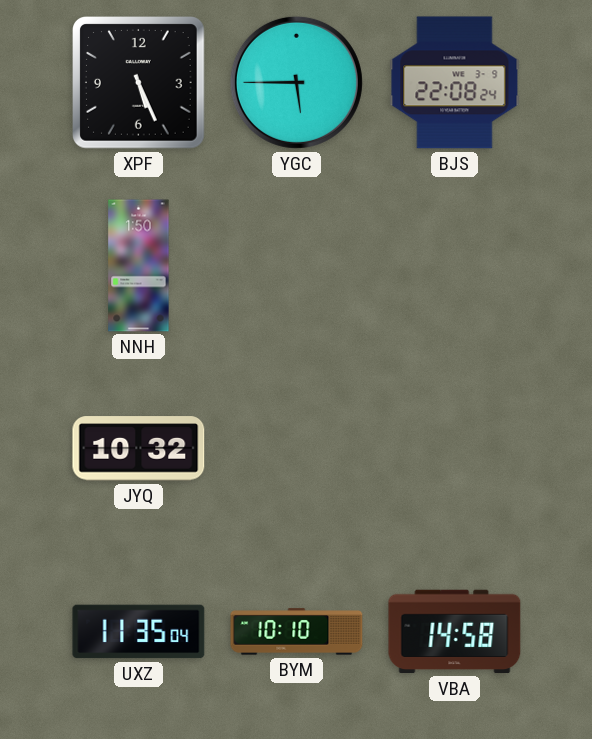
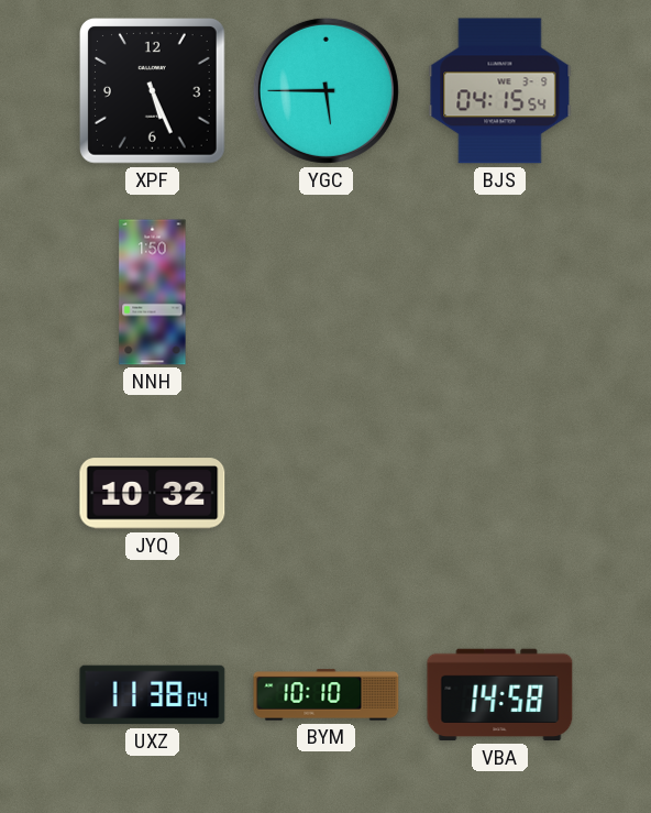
BJS: 22:08 -> 04:15 (500, 91)
UXZ: 11:35 -> 11:38 (153, 695)
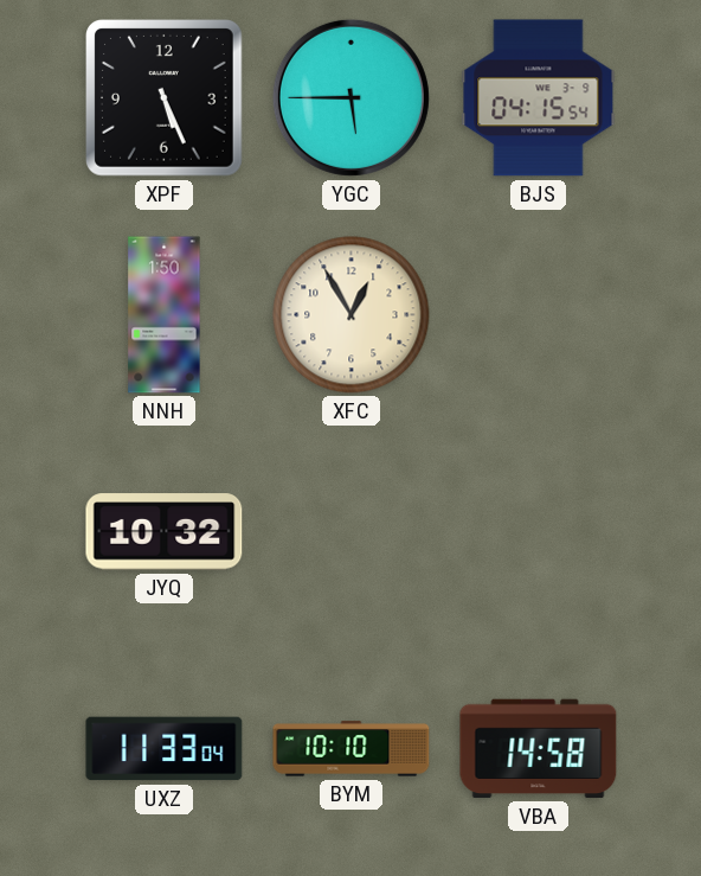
XFC: none -> 12:55 (352, 315)
UXZ: 11:38 -> 11:33 (165, 749)
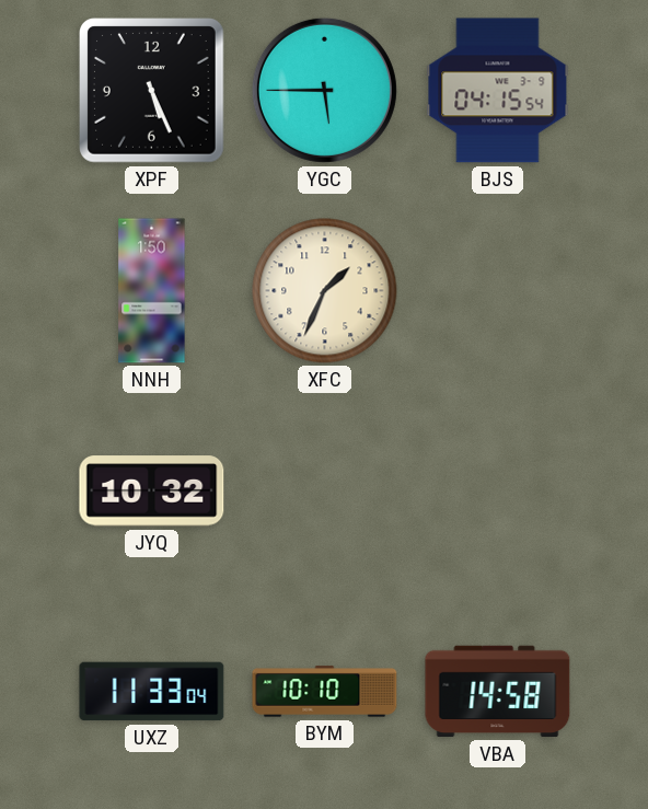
XFC: 12:55 -> 1:34 (325, 291)
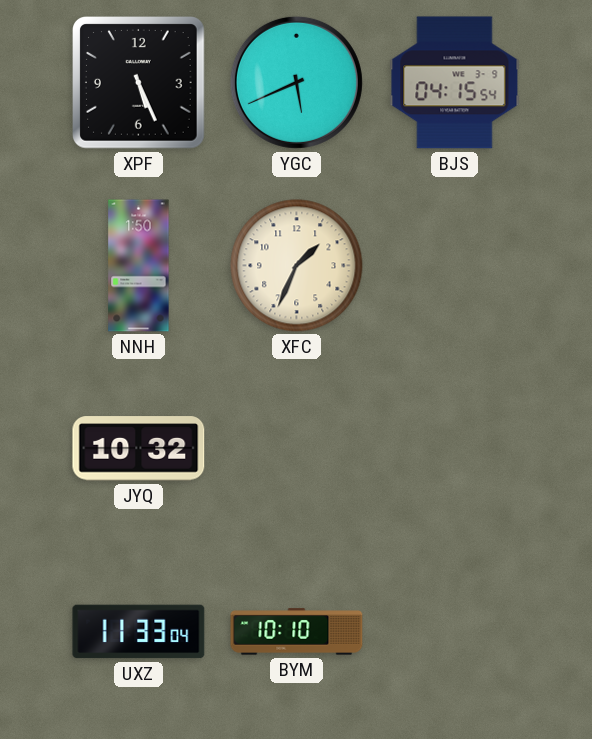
YGC: 5:45 -> 5:41 (296, 82)
VBA: 14:58 -> none (498, 692)
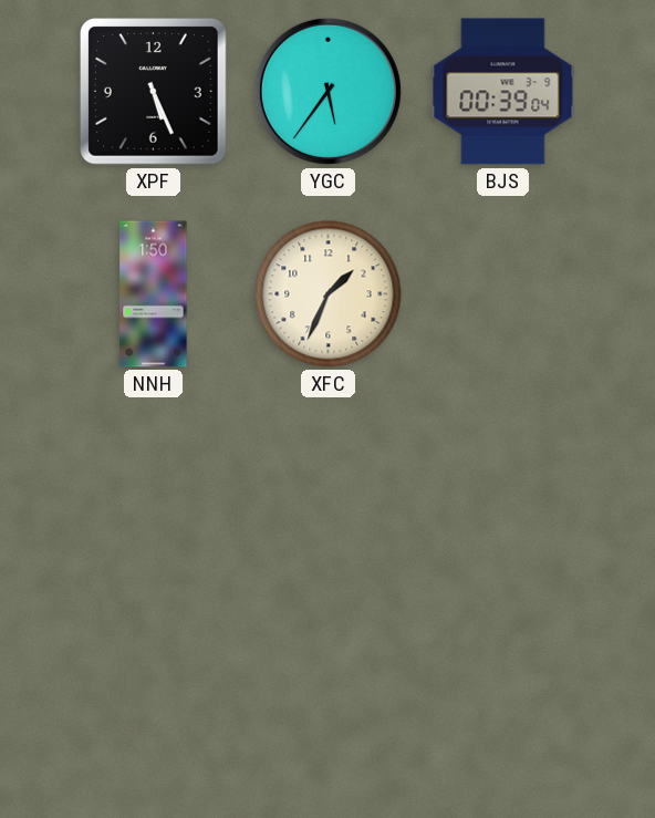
YGC: 5:41 -> 5:36 (327, 91)
BJS: 04:15 -> 00:39 (503, 92)
JYQ: 10:32 -> none (139, 449)
UXZ: 11:33 -> none (139, 632)
BYM: 10:10 -> none (297, 632)
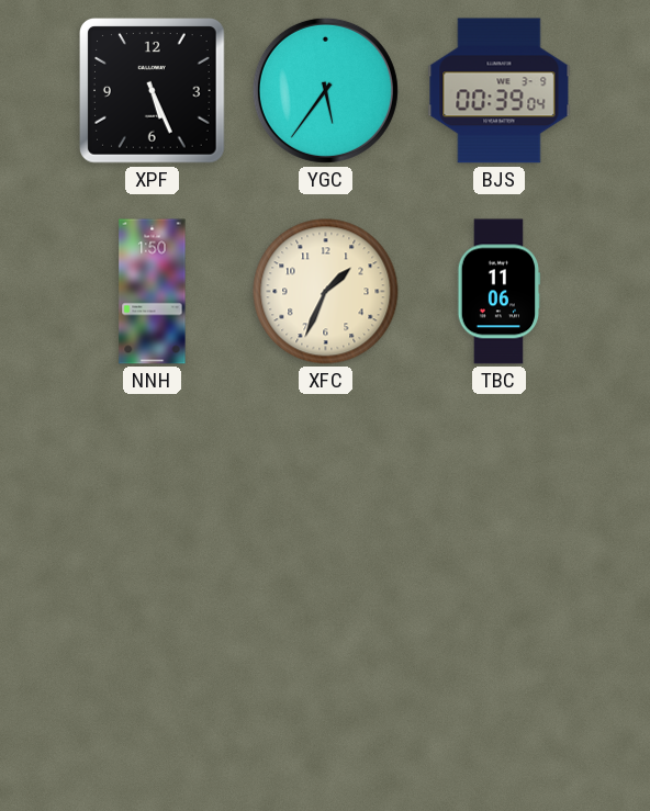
TBC: none -> 11:06 (500, 292)
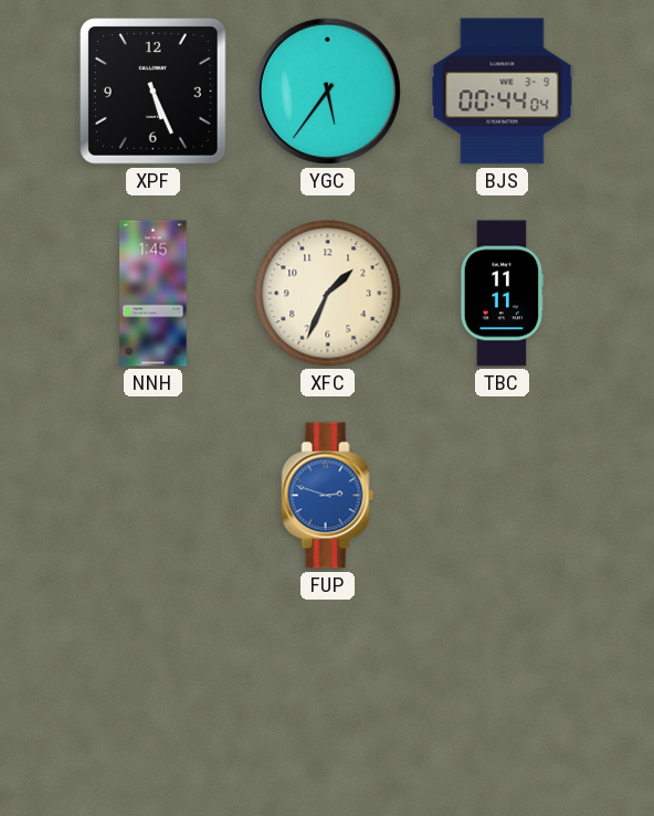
BJS: 00:39 -> 00:44 (503, 92)
NNH: 1:50 -> 1:45 (154, 294)
TBC: 11:06 -> 11:11 (503, 294)
FUP: none -> 2:48 (328, 496)
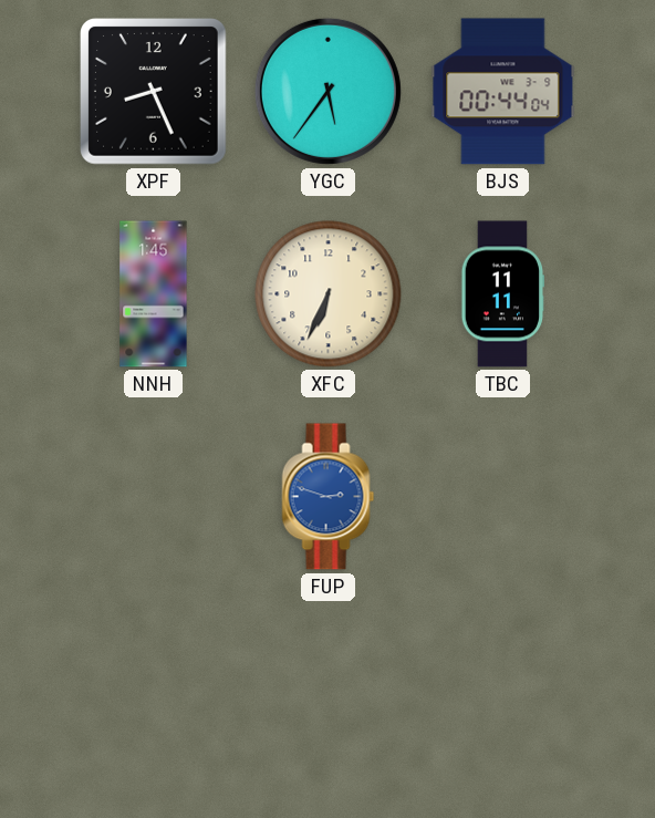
XPF: 5:26 -> 8:26 (154, 92)
XFC: 1:34 -> 6:34 (329, 294)
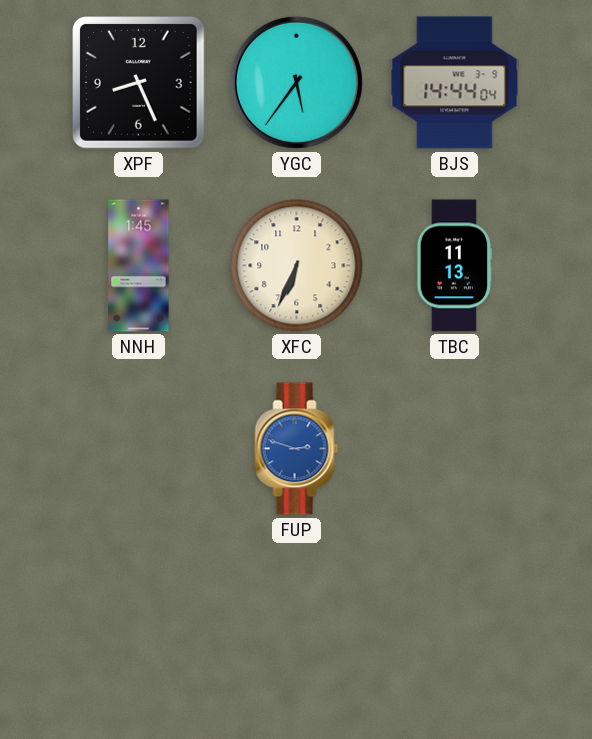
BJS: 00:44 -> 14:44 (455, 83)
TBC: 11:11 -> 11:13 (455, 266)
